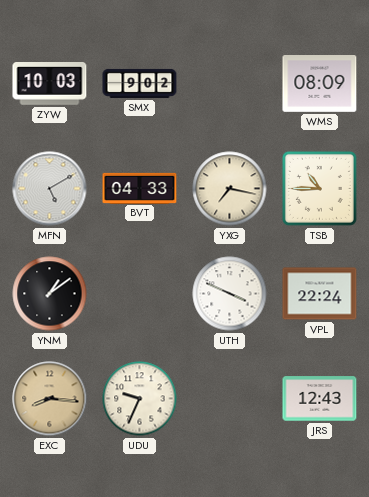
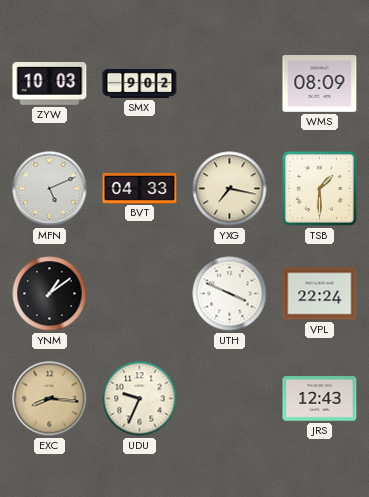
MFN: 5:10 -> 5:11 (50, 189)
TSB: 10:45 -> 1:30 (319, 188)
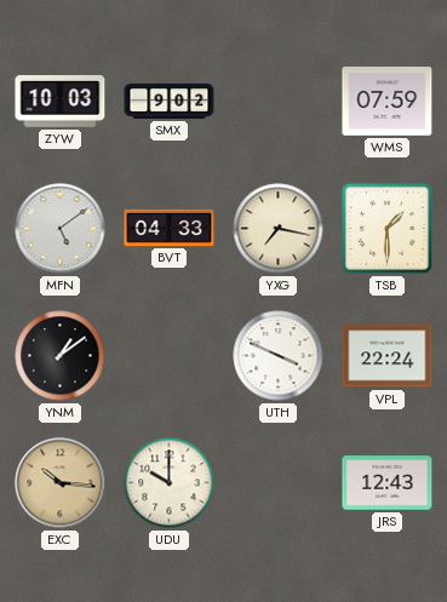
WMS: 08:09 -> 07:59 (388, 102)
MFN: 5:11 -> 5:09 (61, 229)
EXC: 8:16 -> 10:16 (61, 483)
UDU: 9:34 -> 10:00 (170, 483)
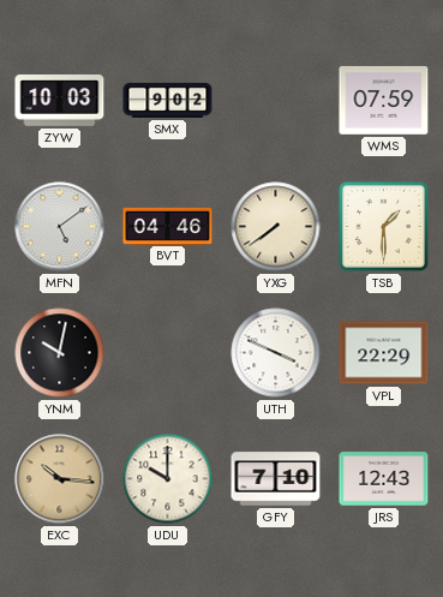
BVT: 04:33 -> 04:46 (168, 226)
YXG: 7:17 -> 7:39 (276, 227)
YNM: 1:09 -> 10:02 (60, 353)
VPL: 22:24 -> 22:29 (384, 353)
GFY: none -> 7:10 (276, 479)
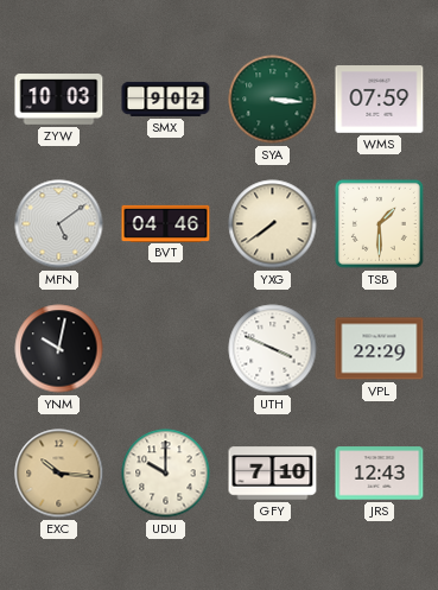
SYA: none -> 3:16 (273, 100)
